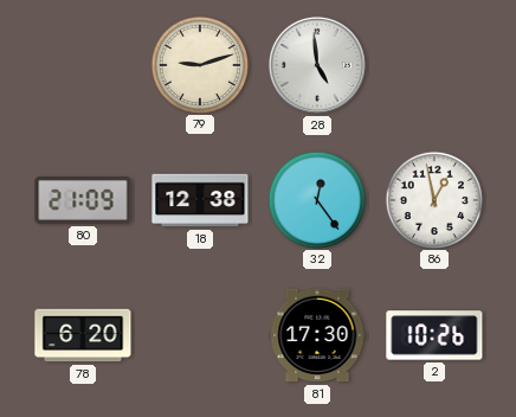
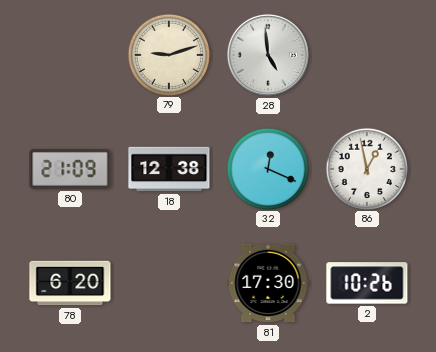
32: 12:24 -> 12:19 (267, 168)
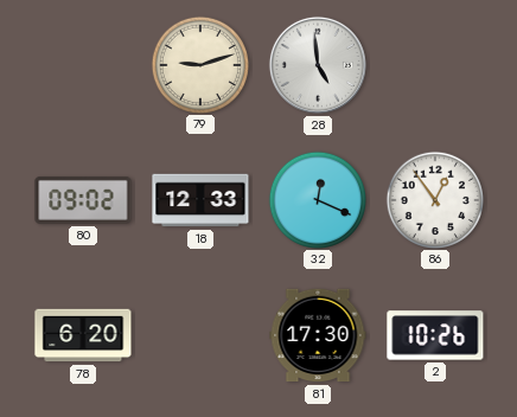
80: 21:09 -> 09:02 (83, 201)
18: 12:38 -> 12:33 (200, 200)
86: 12:58 -> 12:54 (434, 199)
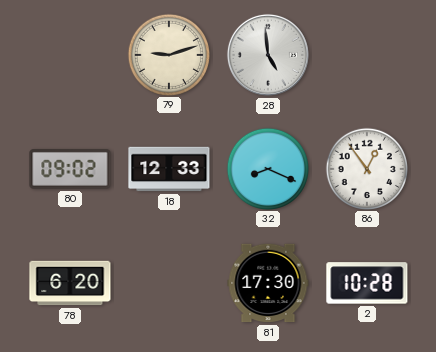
32: 12:19 -> 8:19 (267, 168)
2: 10:26 -> 10:28 (367, 283)
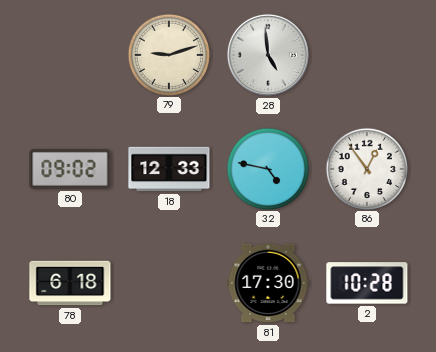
32: 8:19 -> 4:47 (267, 168)
78: 6:20 -> 6:18 (70, 283)
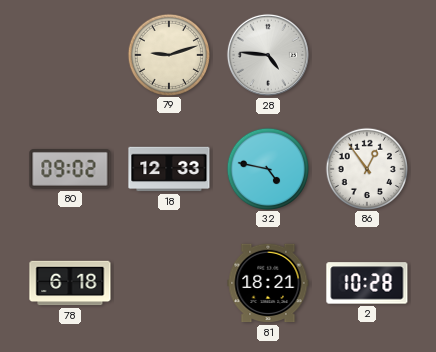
28: 4:59 -> 4:46 (268, 55)
81: 17:30 -> 18:21 (268, 283)
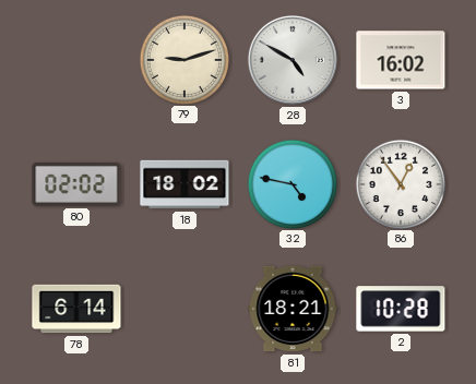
28: 4:46 -> 4:50 (293, 60)
3: none -> 16:02 (401, 60)
80: 09:02 -> 02:02 (76, 185)
18: 12:33 -> 18:02 (185, 184)
78: 6:18 -> 6:14 (76, 309)
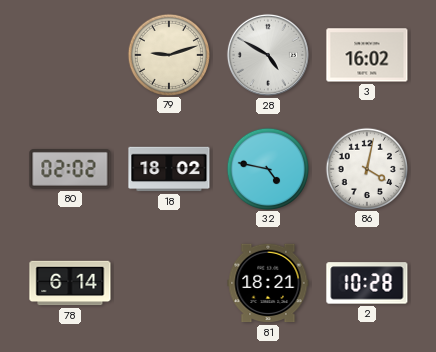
86: 12:54 -> 4:02 (366, 168)
